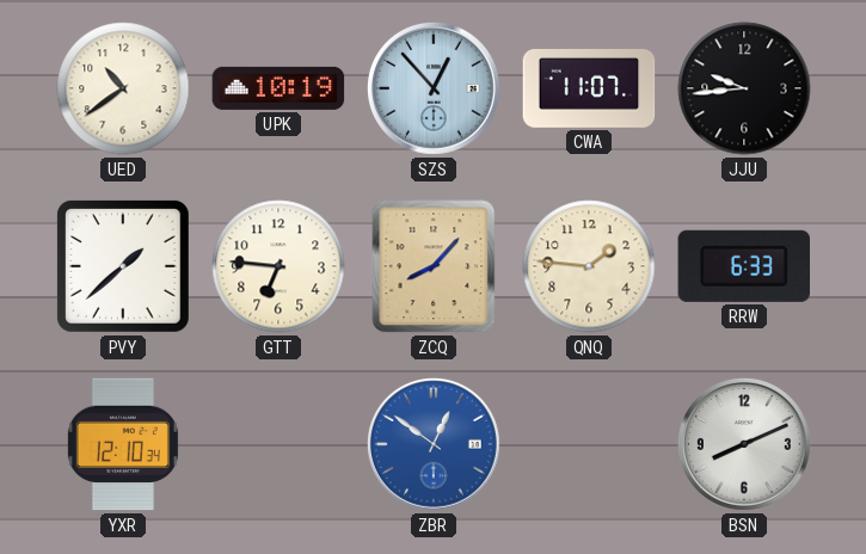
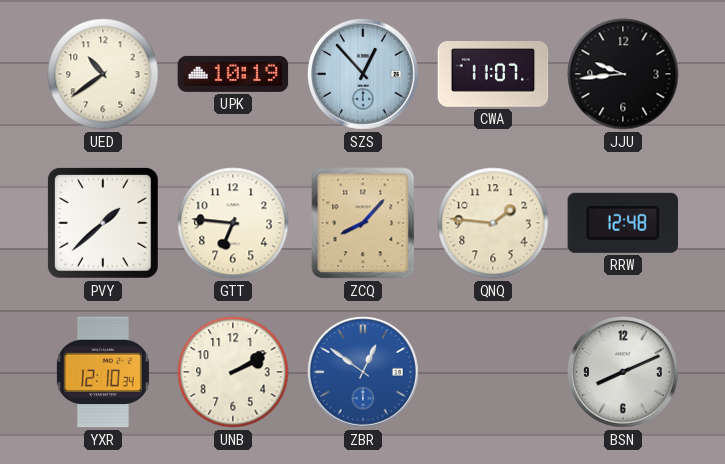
RRW: 6:33 -> 12:48 (622, 223)
UNB: none -> 2:10 (233, 372)
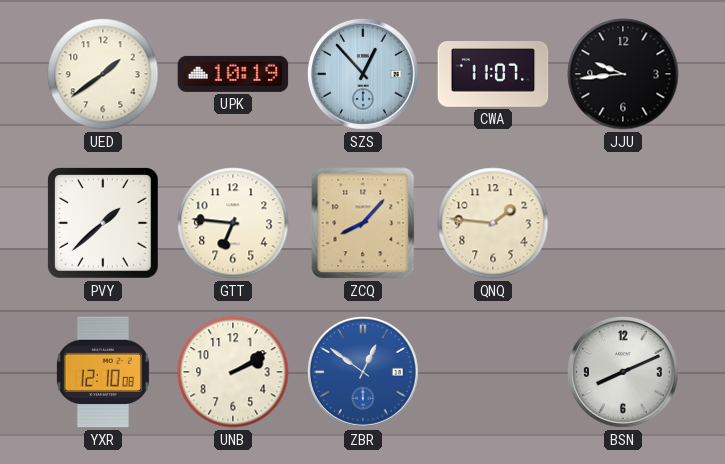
UED: 10:39 -> 1:39 (103, 74)
RRW: 12:48 -> none (622, 223)
YXR: 12:10:34 -> 12:10:08 (103, 372)
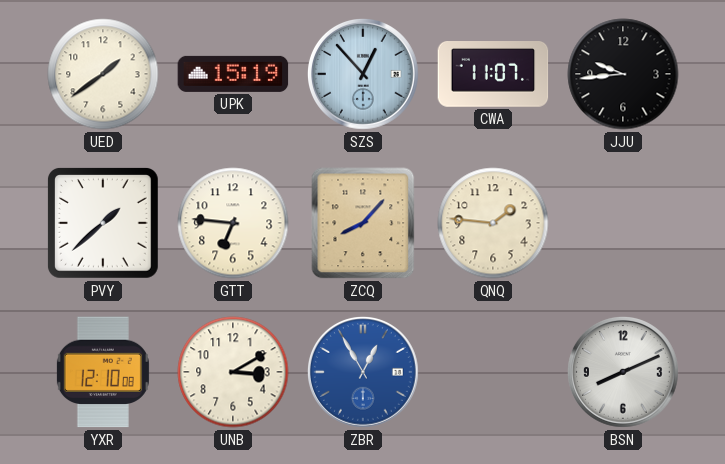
UPK: 10:19 -> 15:19 (233, 74)
UNB: 2:10 -> 3:10 (233, 372)
ZBR: 12:51 -> 12:55 (364, 373)
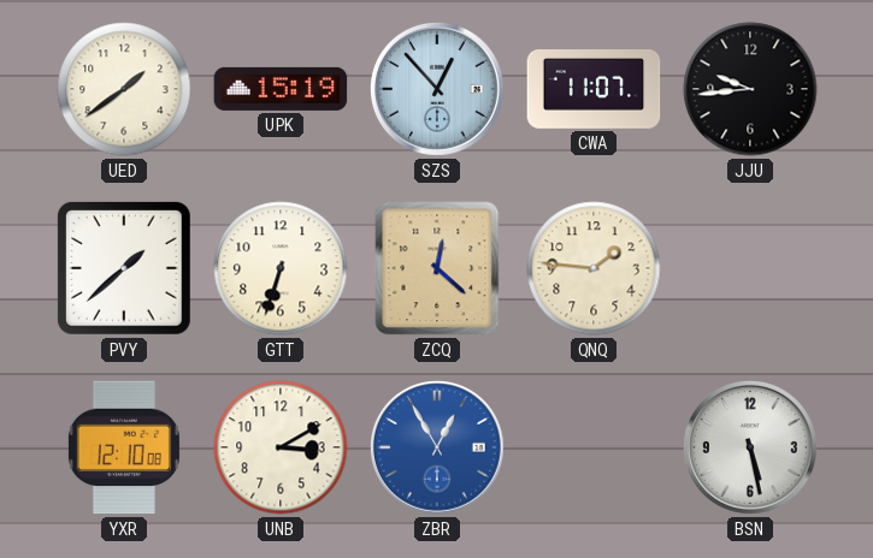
GTT: 6:46 -> 6:33 (281, 268)
ZCQ: 8:07 -> 12:22 (437, 268)
BSN: 8:11 -> 5:28 (751, 449)
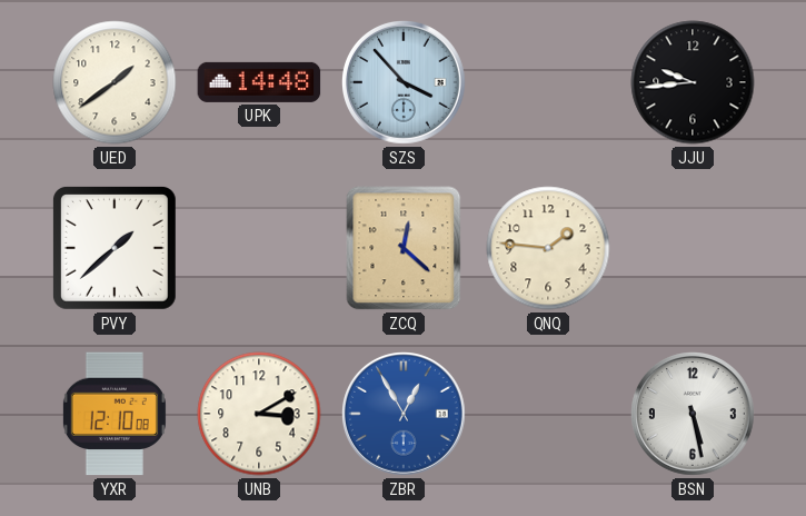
UPK: 15:19 -> 14:48 (259, 82)
SZS: 12:53 -> 3:53 (405, 83)
CWA: 11:07 -> none (594, 90)
GTT: 6:33 -> none (281, 268)
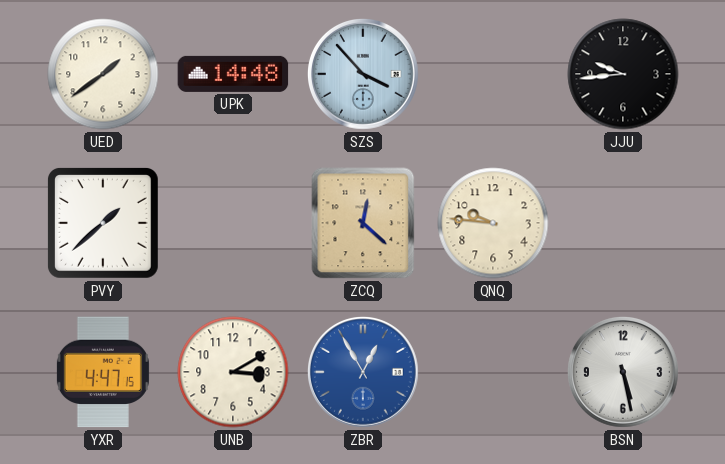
QNQ: 1:46 -> 9:46 (493, 223)
YXR: 12:10 -> 4:47 (103, 372)
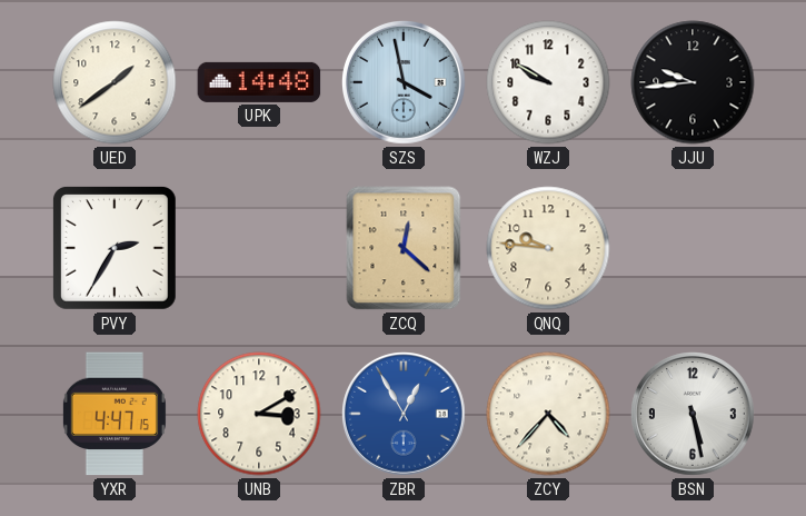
SZS: 3:53 -> 3:58 (405, 83)
WZJ: none -> 9:50 (548, 82)
PVY: 1:38 -> 2:35 (115, 248)
ZCY: none -> 4:37 (548, 414)
